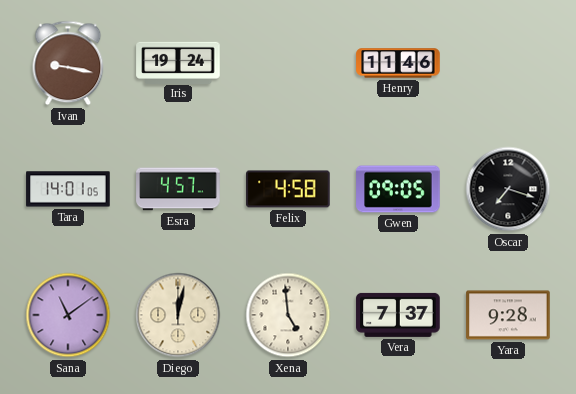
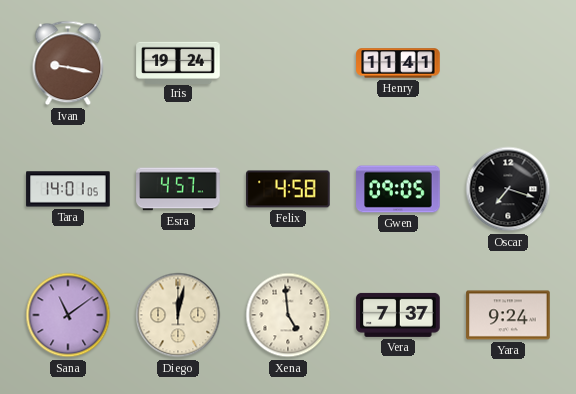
Henry: 11:46 -> 11:41 (398, 63)
Yara: 9:28 -> 9:24 (508, 315)
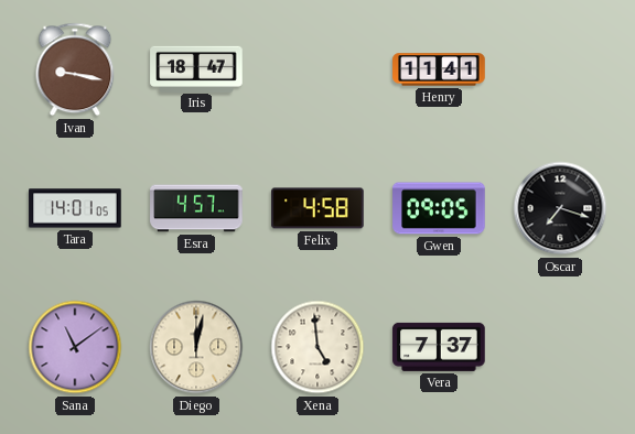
Iris: 19:24 -> 18:47 (196, 68)
Yara: 9:24 -> none (508, 315)
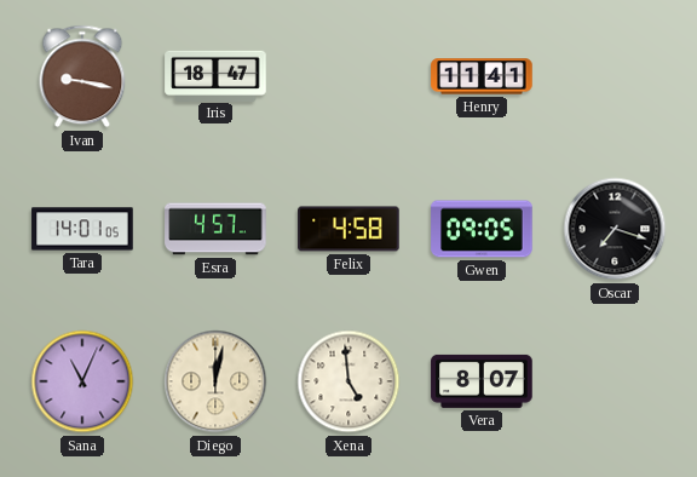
Sana: 11:09 -> 11:04 (82, 381)
Vera: 7:37 -> 8:07 (482, 381)
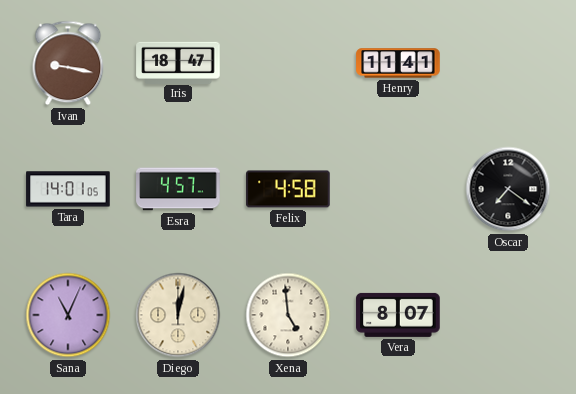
Gwen: 09:05 -> none (482, 229)
Oscar: 7:18 -> 7:21 (508, 189)
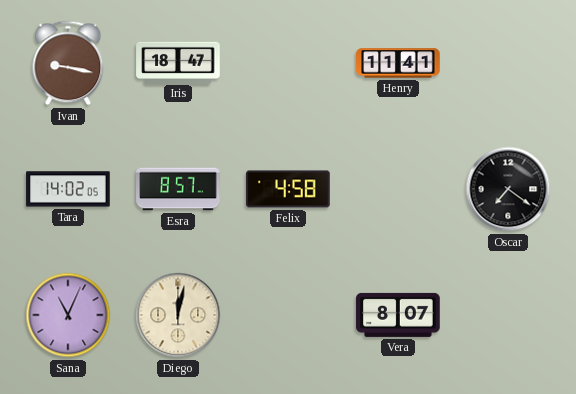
Tara: 14:01 -> 14:02 (68, 189)
Esra: 4:57 -> 8:57 (178, 189)
Xena: 4:59 -> none (288, 315)
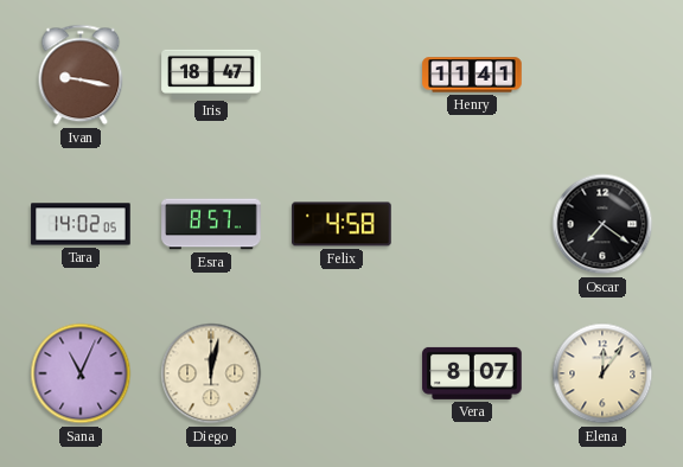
Elena: none -> 12:06 (602, 373)
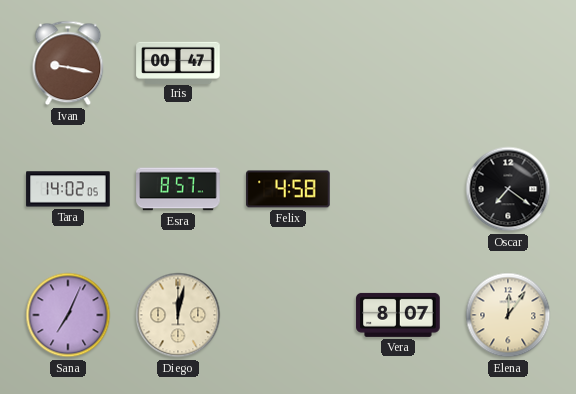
Iris: 18:47 -> 00:47 (178, 62)
Henry: 11:41 -> none (472, 75)
Sana: 11:04 -> 7:04 (68, 315)
